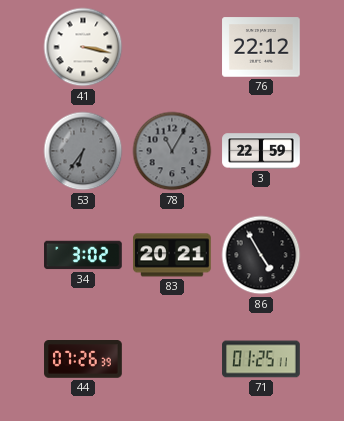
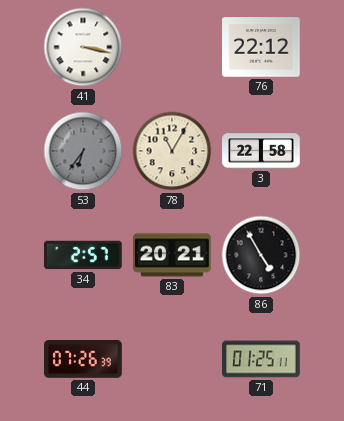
78 dial: grey -> cream (172, 151)
3: 22:59 -> 22:58 (261, 151)
34: 3:02 -> 2:57 (83, 255)
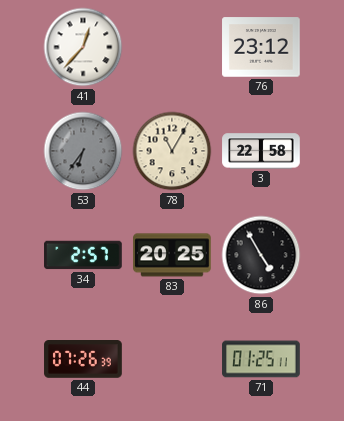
41: 3:17 -> 12:37 (83, 47)
76: 22:12 -> 23:12 (261, 47)
83: 20:21 -> 20:25 (172, 255)
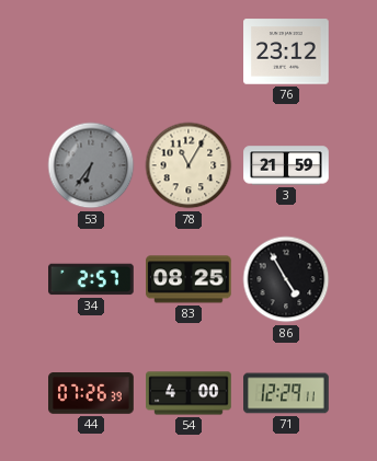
41: 12:37 -> none (83, 47)
3: 22:58 -> 21:59 (286, 165)
83: 20:25 -> 08:25 (188, 279)
54: none -> 4:00 (188, 393)
71: 01:25 -> 12:29 (286, 393)
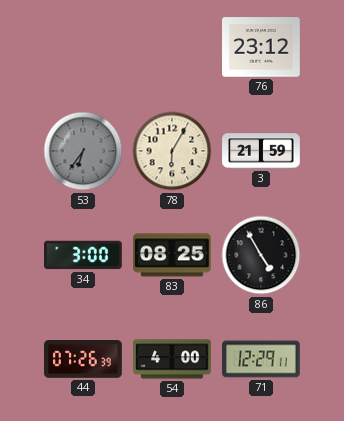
78: 11:05 -> 6:05 (172, 151)
34: 2:57 -> 3:00 (83, 255)
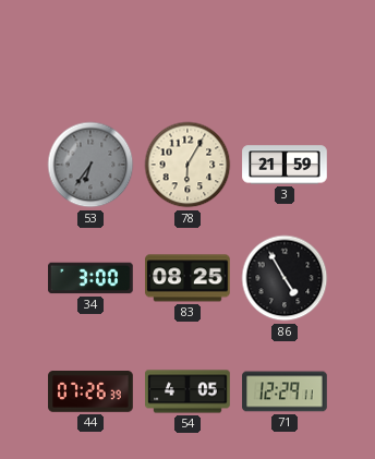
76: 23:12 -> none (261, 47)
54: 4:00 -> 4:05 (187, 391)
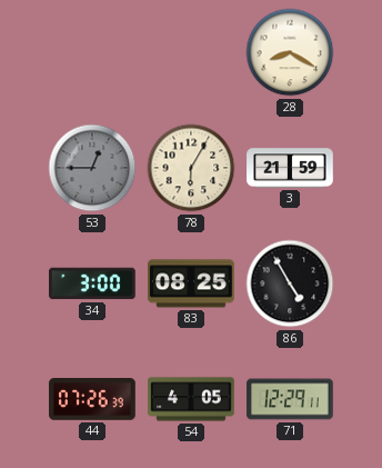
28: none -> 8:20 (290, 52)
53: 6:36 -> 12:45 (92, 168)
